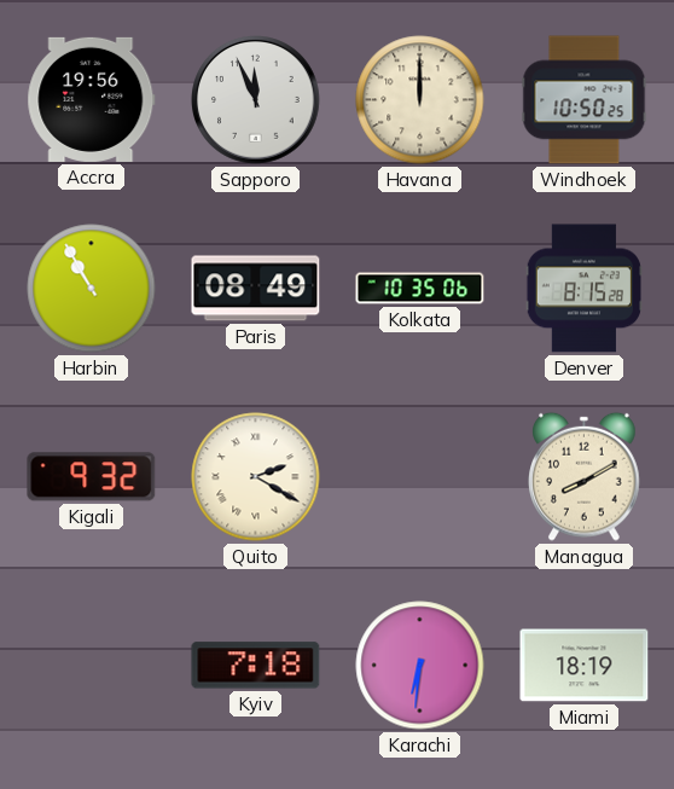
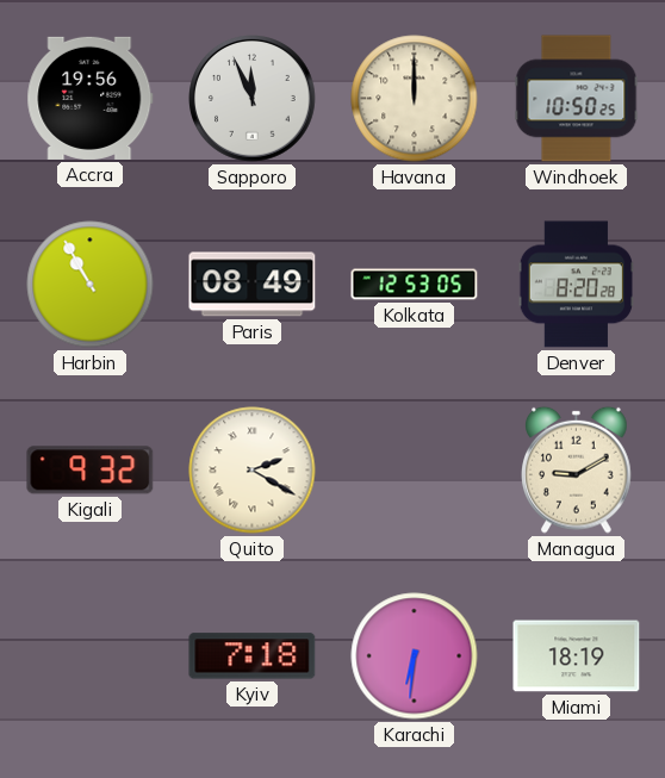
Kolkata: 10:35 -> 12:53 (415, 285)
Denver: 8:15 -> 8:20 (576, 285)
Managua: 8:10 -> 9:10 (577, 469)
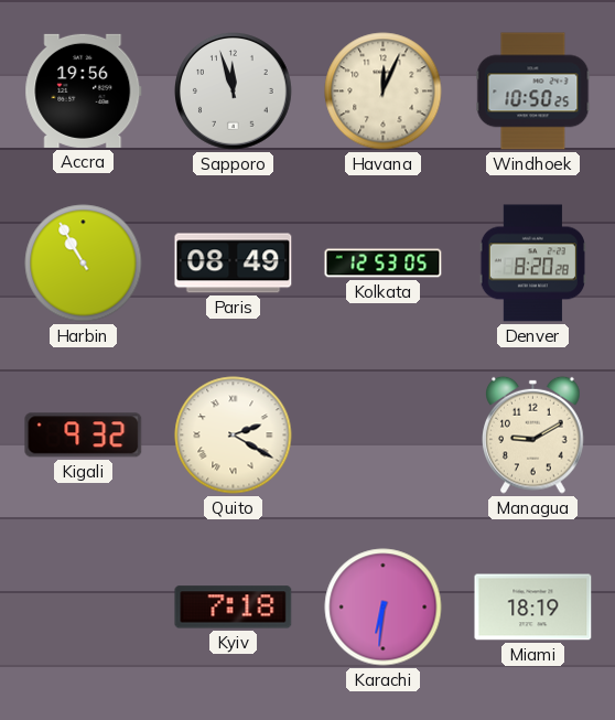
Sapporo: 11:56 -> 11:57 (234, 92)
Havana: 12:00 -> 12:04 (384, 92)
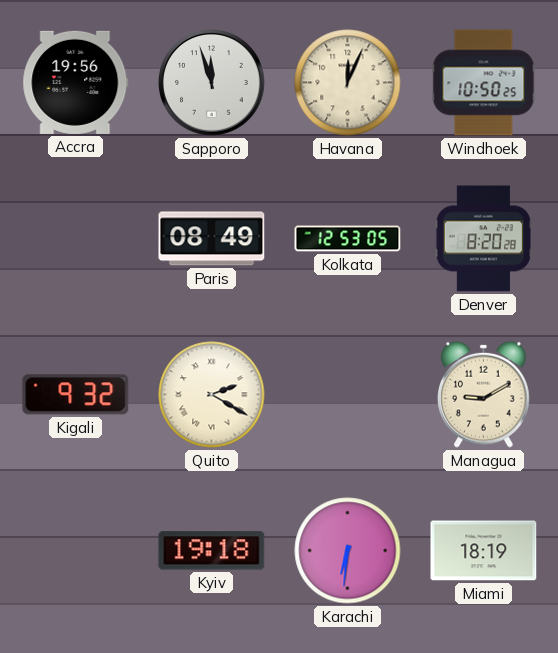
Harbin: 10:55 -> none (84, 264)
Kyiv: 7:18 -> 19:18 (212, 551)
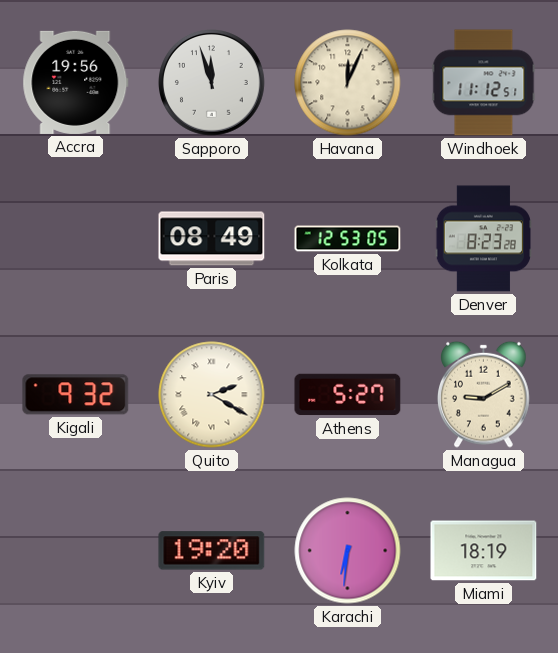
Windhoek: 10:50 -> 11:12 (484, 83)
Denver: 8:20 -> 8:23 (483, 239)
Athens: none -> 5:27 (348, 395)
Kyiv: 19:18 -> 19:20 (212, 551)
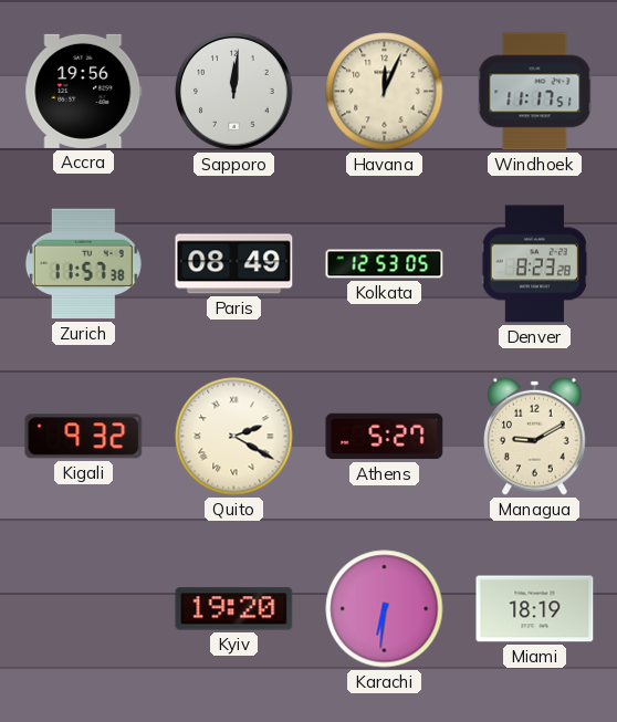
Sapporo: 11:57 -> 12:01 (234, 92)
Windhoek: 11:12 -> 11:17 (535, 92)
Zurich: none -> 11:57 (83, 264)
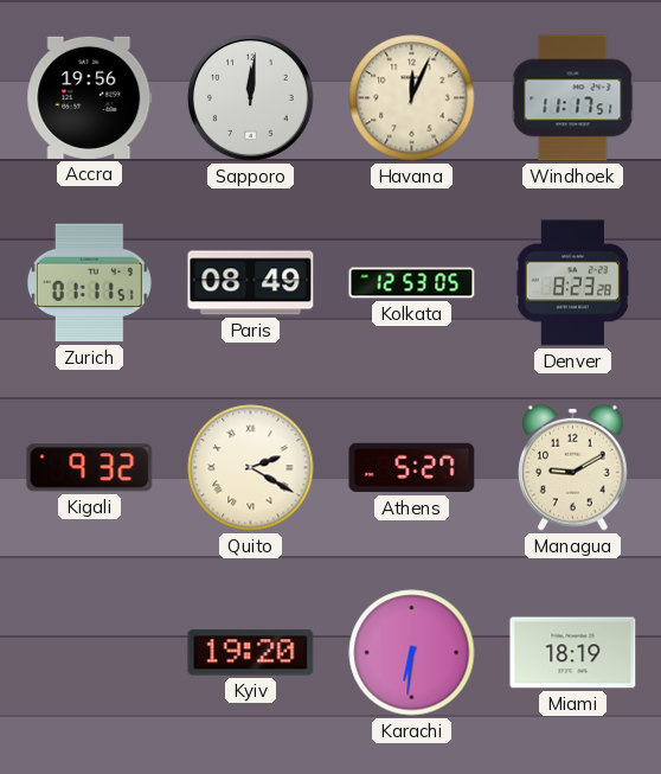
Zurich: 11:57 -> 01:11 (89, 283)
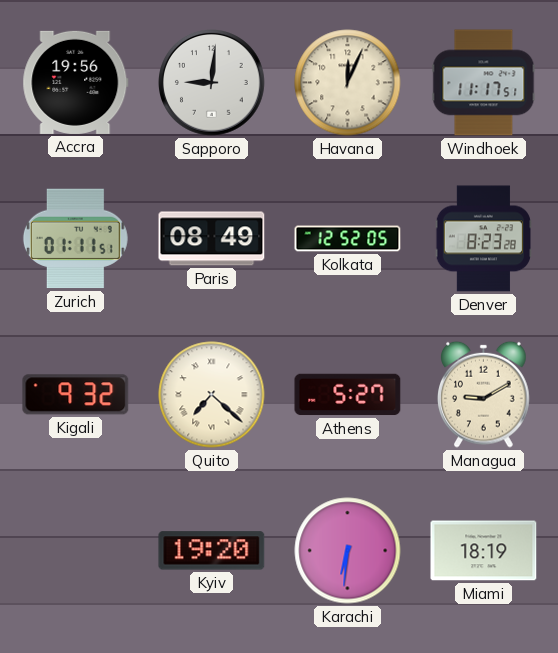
Sapporo: 12:01 -> 9:01 (212, 83)
Kolkata: 12:53 -> 12:52 (348, 239)
Quito: 2:20 -> 7:22 (212, 395)
